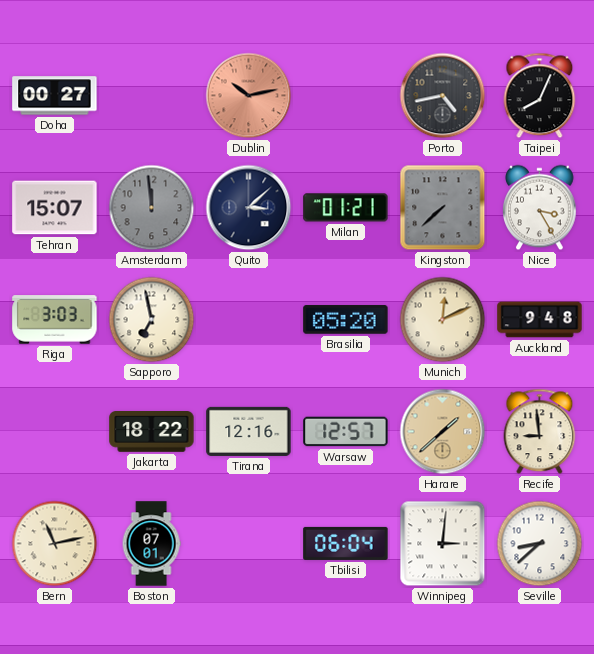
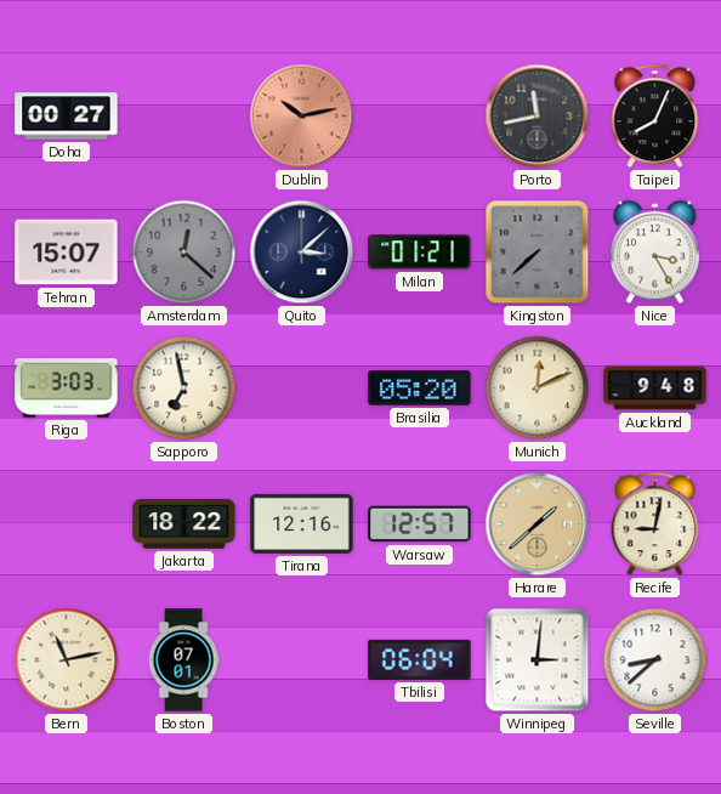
Porto: 4:43 -> 11:43 (538, 117)
Amsterdam: 11:59 -> 12:22 (184, 253)
Recife: 8:59 -> 9:02 (655, 524)
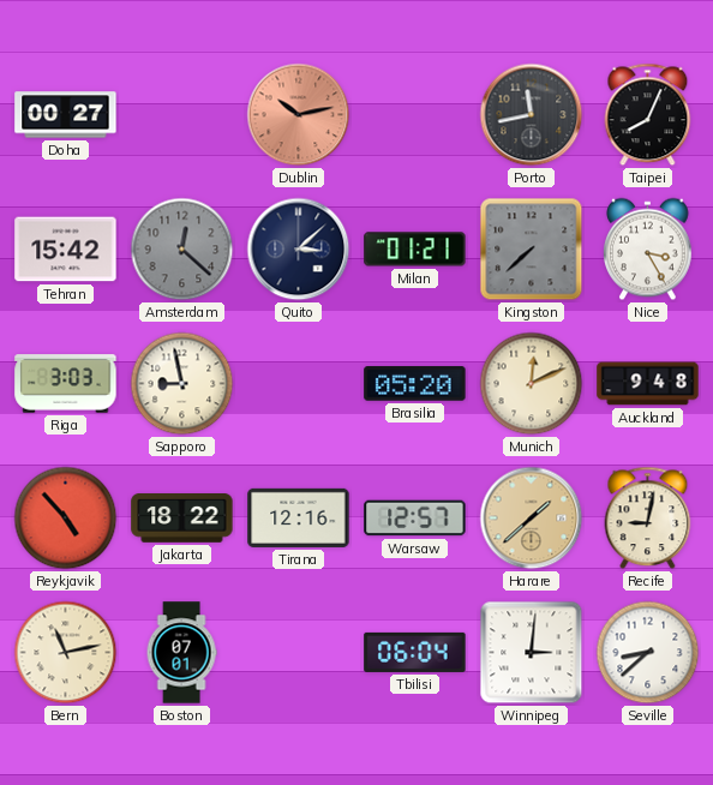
Tehran: 15:07 -> 15:42 (66, 250)
Sapporo: 6:58 -> 8:58 (182, 384)
Reykjavik: none -> 4:53 (66, 519)
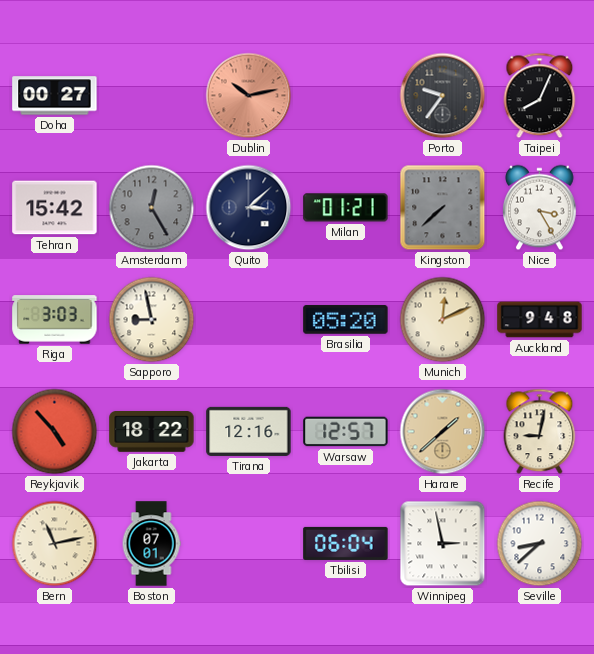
Porto: 11:43 -> 9:36 (443, 96)
Amsterdam: 12:22 -> 12:25 (152, 208)
Winnipeg: 3:01 -> 2:58 (443, 544)
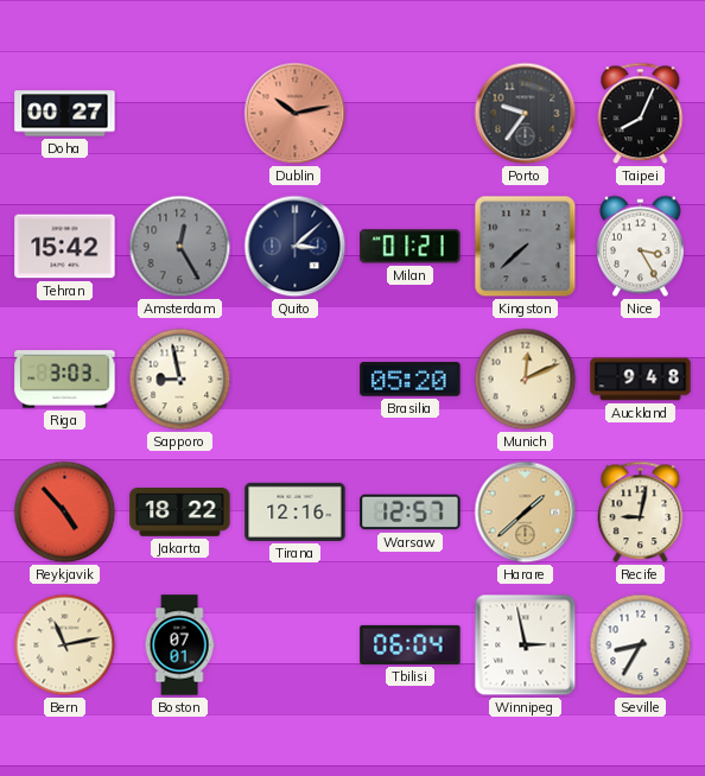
Seville: 8:38 -> 8:35 (641, 645)
